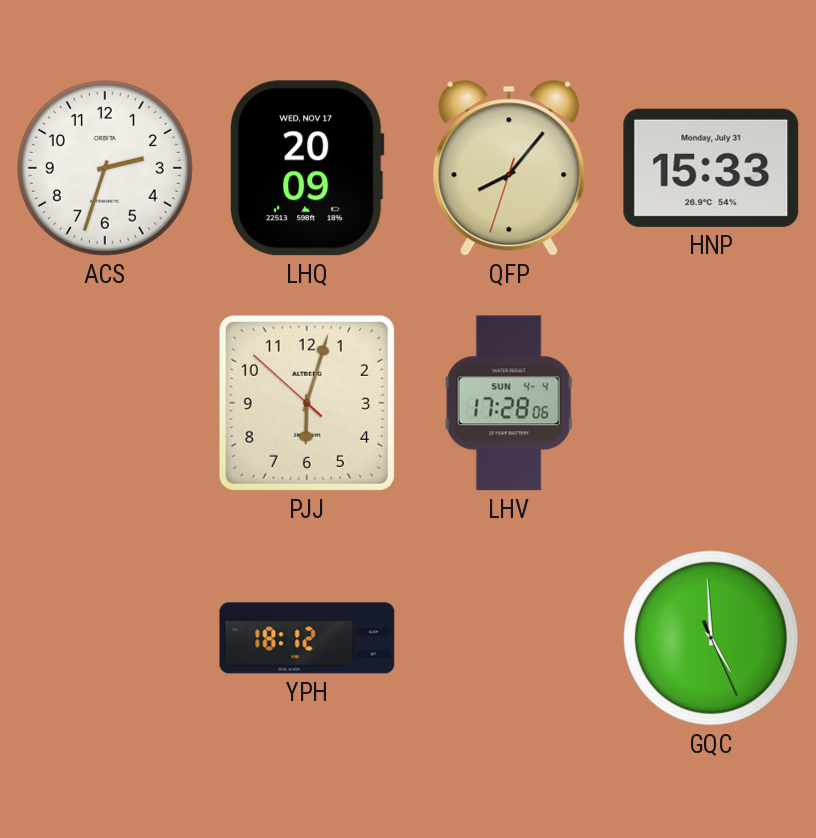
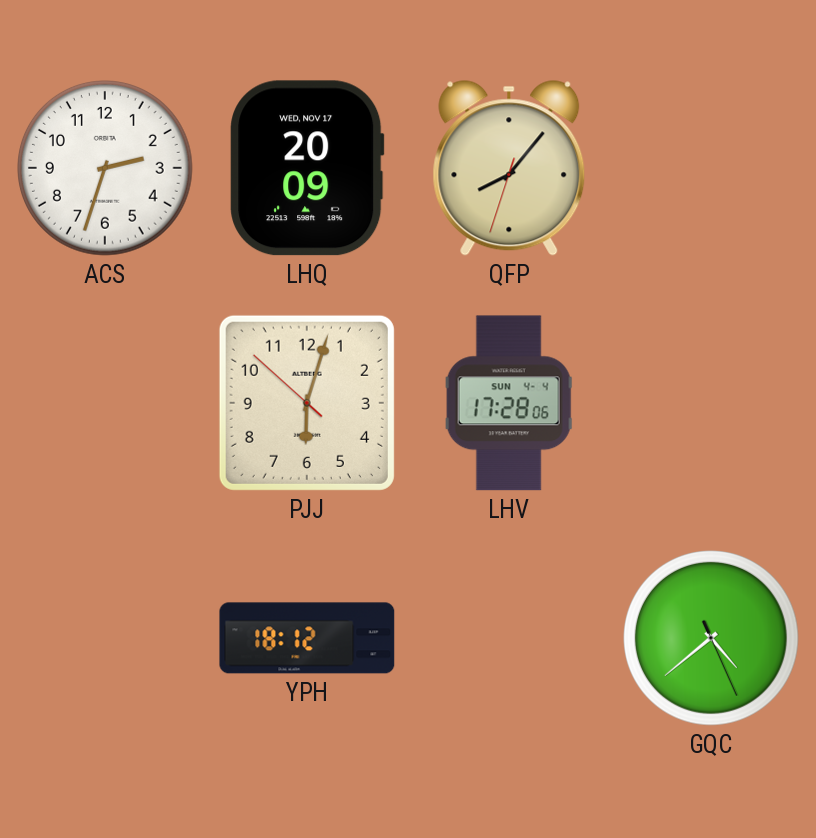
HNP: 15:33 -> none (711, 168)
GQC: 4:59 -> 4:38 (712, 639)
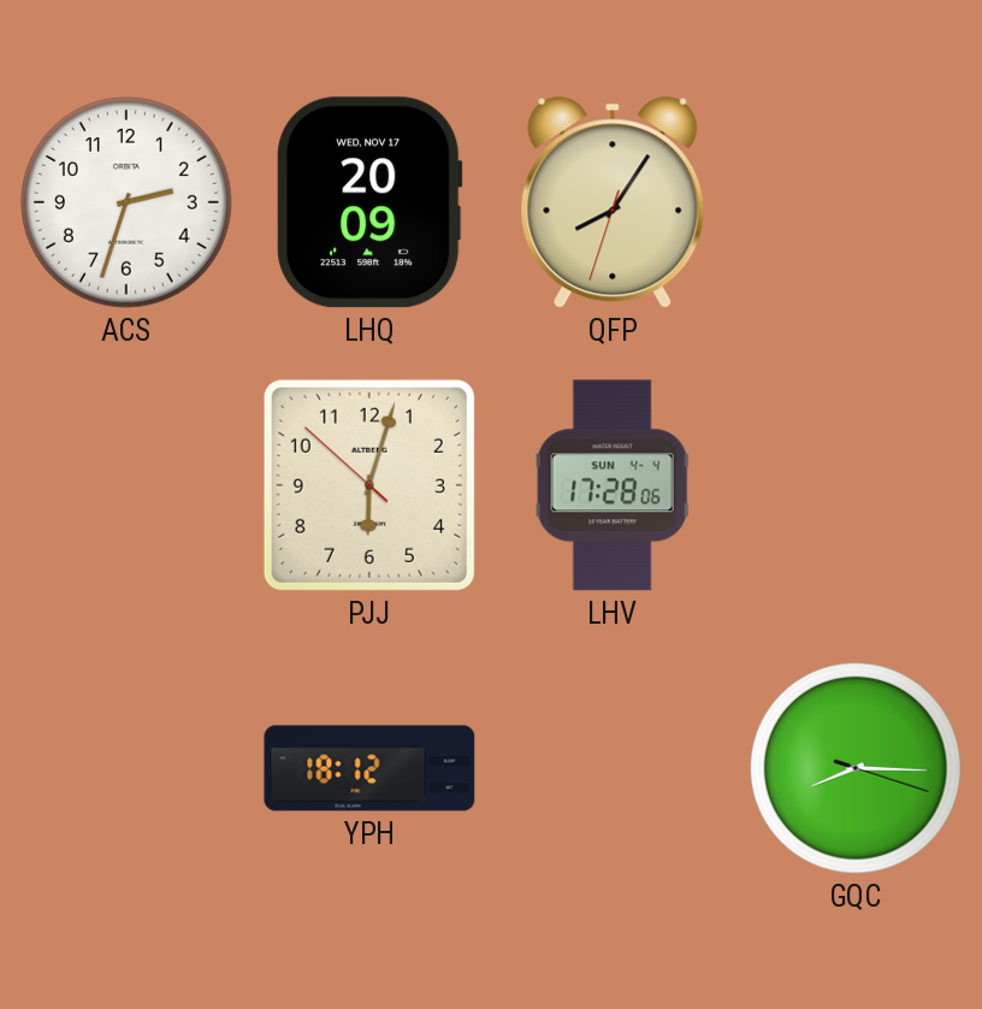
QFP: 8:06 -> 8:05 (613, 202)
GQC: 4:38 -> 8:15 (857, 769)
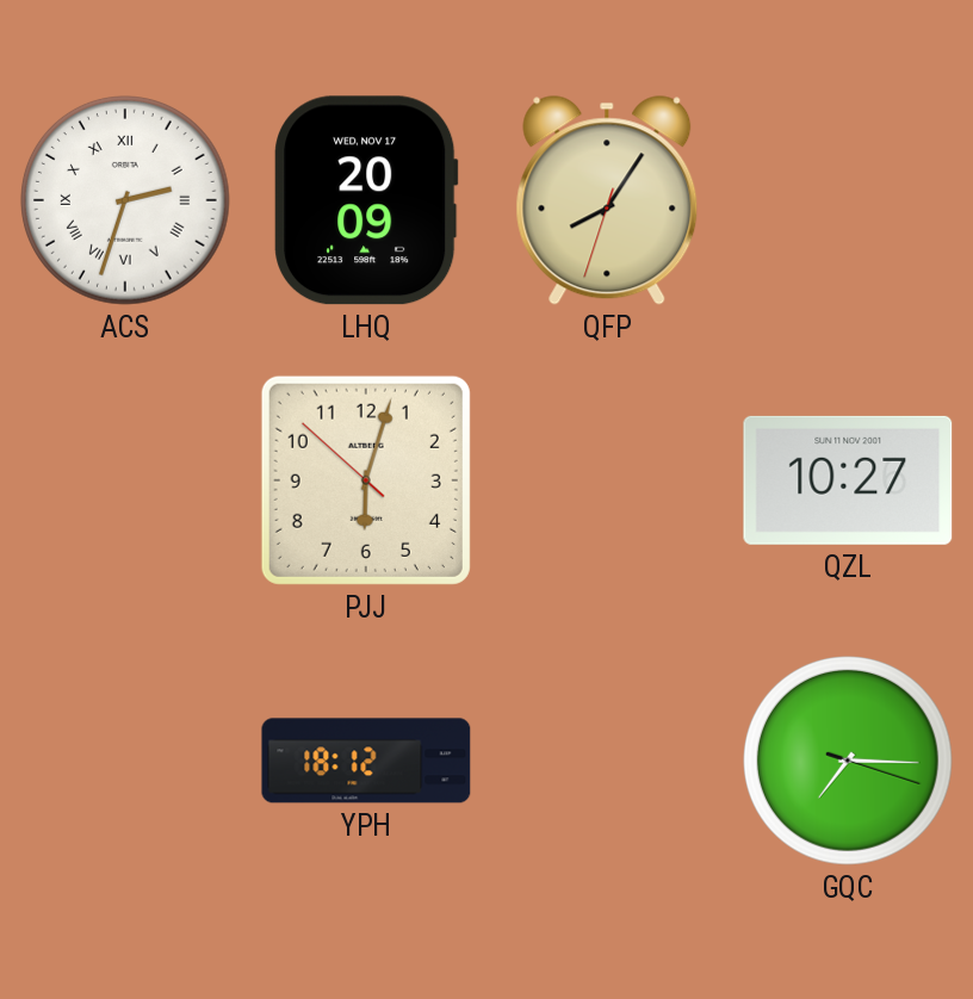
ACS numerals: Arabic -> Roman (126, 201)
LHV: 17:28 -> none (613, 485)
QZL: none -> 10:27 (848, 480)
GQC: 8:15 -> 7:15 (849, 762)
